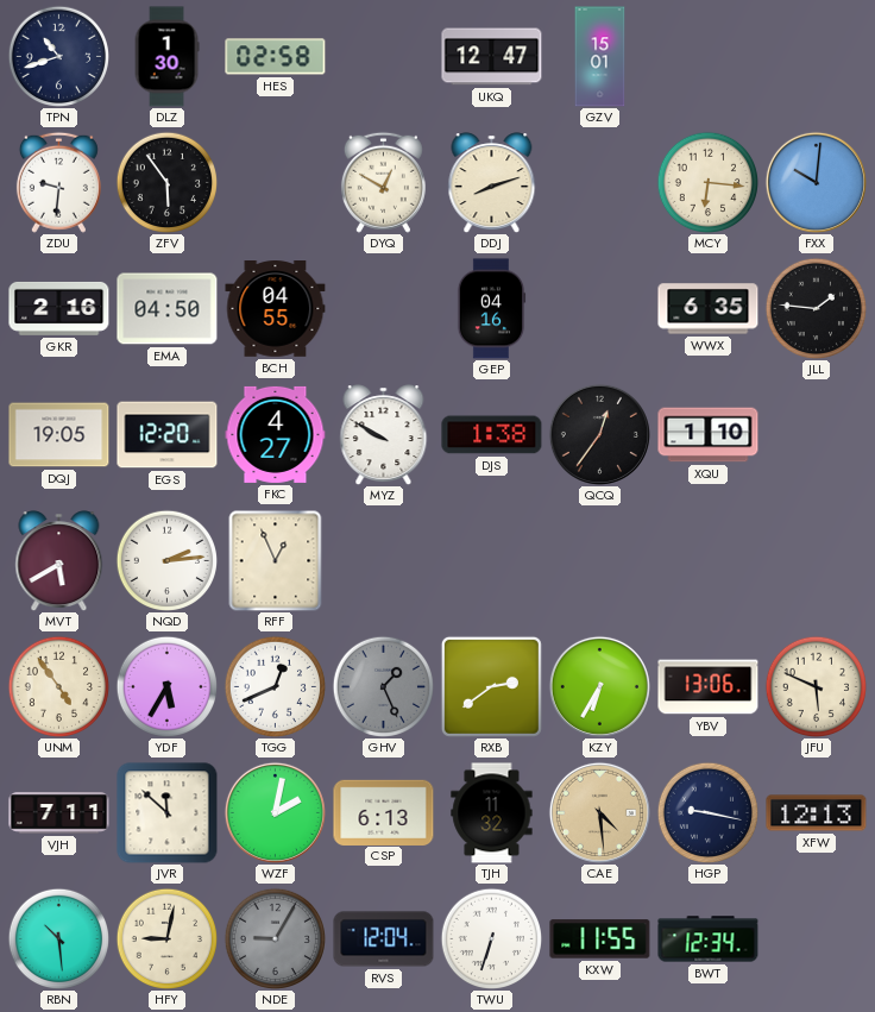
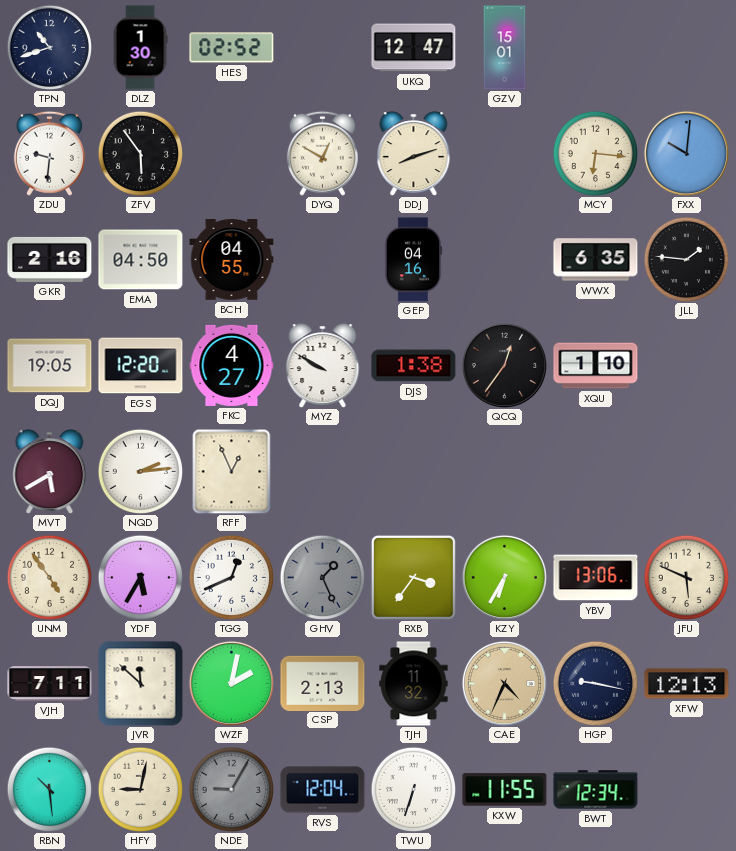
HES: 02:58 -> 02:52 (232, 48)
RXB: 2:39 -> 3:36 (413, 577)
CSP: 6:13 -> 2:13 (323, 683)
CAE: 4:29 -> 4:34 (504, 683)
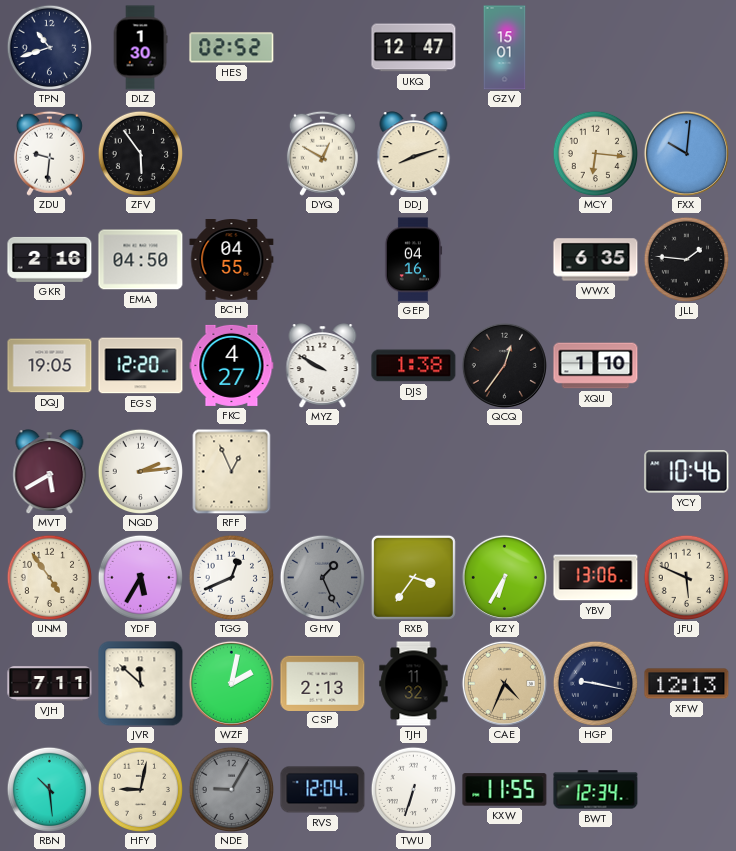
YCY: none -> 10:46 (687, 472)
